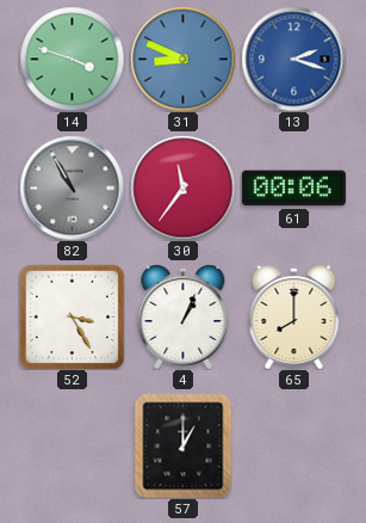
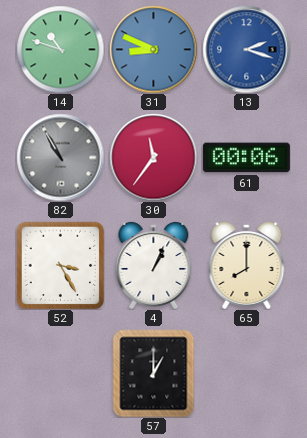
14: 3:48 -> 10:48 (60, 49)
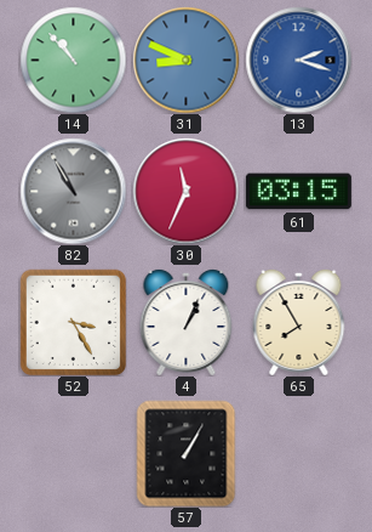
14: 10:48 -> 10:53 (73, 60)
30: 11:36 -> 11:34 (185, 191)
61: 00:06 -> 03:15 (298, 192)
65: 8:00 -> 7:55 (299, 322)
57: 1:00 -> 1:05 (187, 453)
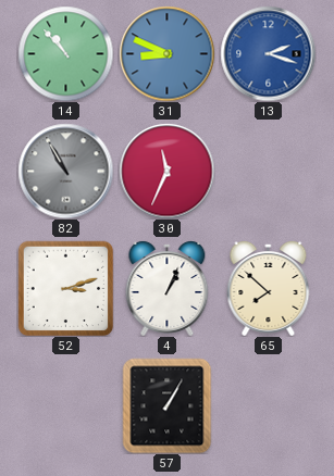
61: 03:15 -> none (298, 192)
52: 3:25 -> 3:12 (65, 288)
65: 7:55 -> 7:52 (269, 288)
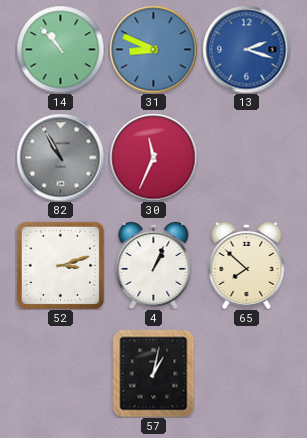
57: 1:05 -> 1:02 (154, 373)
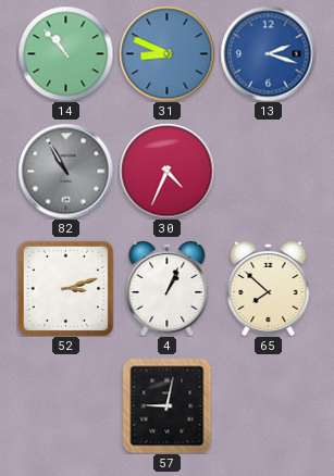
30: 11:34 -> 4:34 (166, 171)
57: 1:02 -> 9:02 (168, 405)
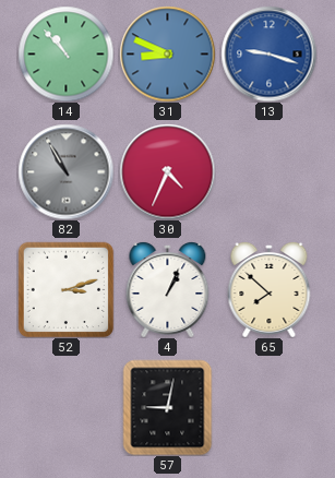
13: 2:18 -> 9:18 (268, 53)
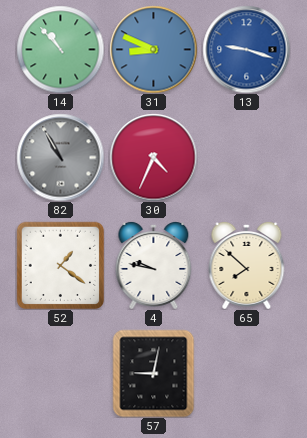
52: 3:12 -> 1:21 (60, 265)
4: 1:04 -> 9:47 (154, 265)
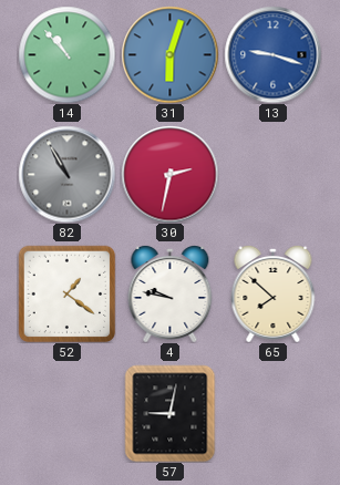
31: 8:49 -> 6:03 (169, 54)
30: 4:34 -> 2:32 (169, 174)
